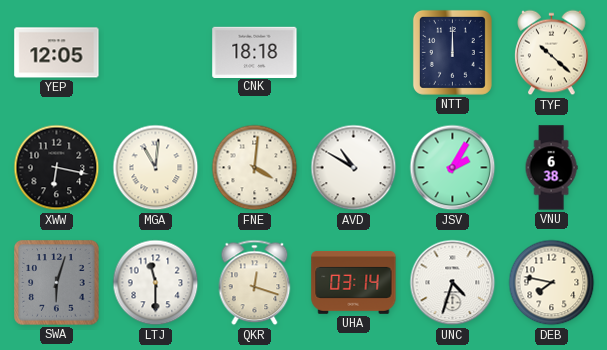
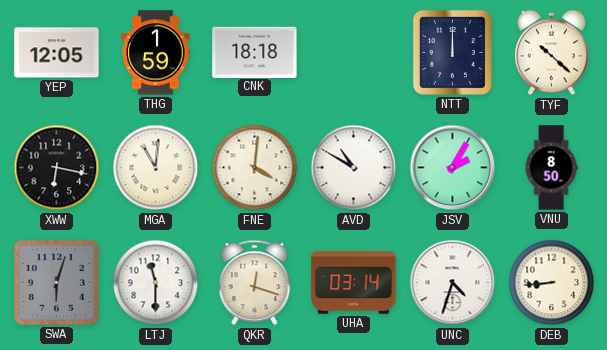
THG: none -> 1:59 (156, 53)
VNU: 6:38 -> 8:50 (551, 168)
DEB: 7:47 -> 8:44 (552, 283)
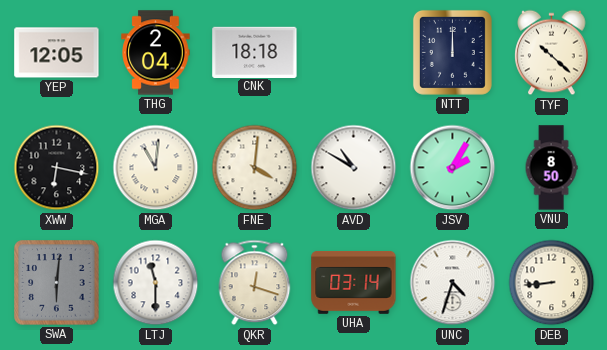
THG: 1:59 -> 2:04 (156, 53)
SWA: 6:03 -> 6:01 (57, 283)
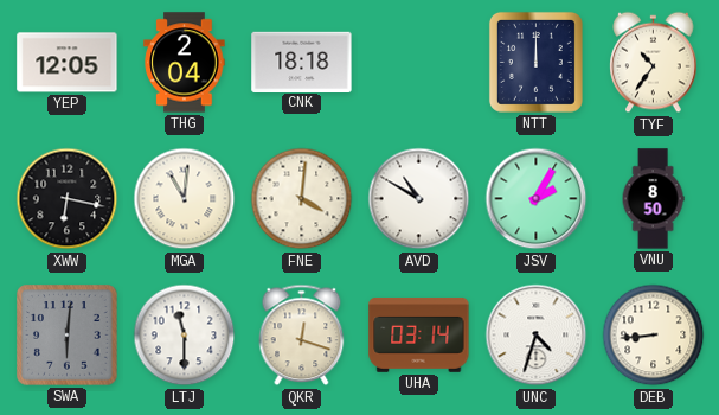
TYF: 10:22 -> 10:36 (654, 63)
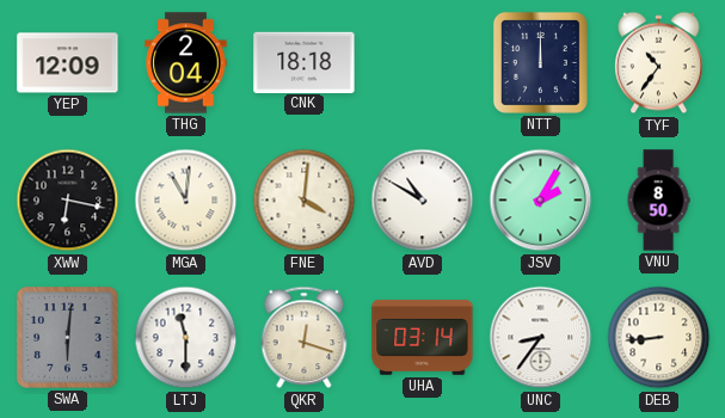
YEP: 12:05 -> 12:09 (68, 63)
UNC: 4:33 -> 8:36 (541, 338)
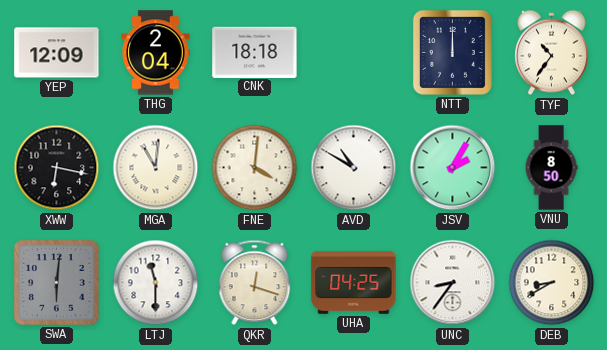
UHA: 03:14 -> 04:25 (354, 282)
DEB: 8:44 -> 8:40 (552, 283)
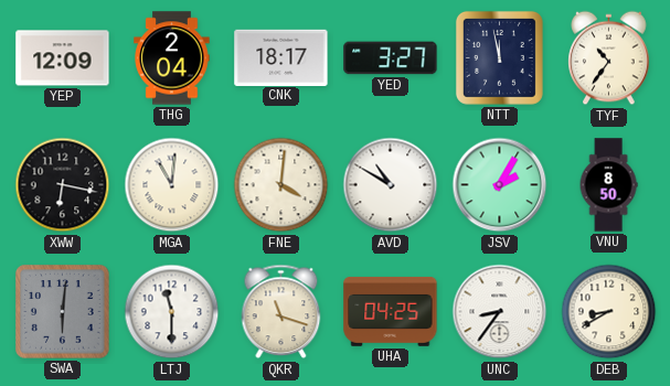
CNK: 18:18 -> 18:17 (281, 57)
YED: none -> 3:27 (391, 58)
NTT: 12:00 -> 11:58 (499, 57)
QKR: 12:18 -> 11:18 (281, 312)
